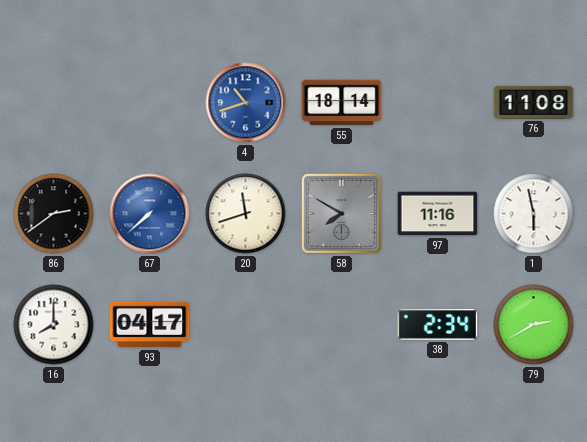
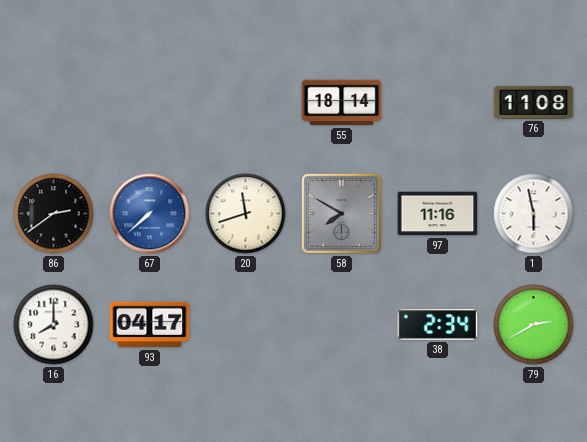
4: 10:42 -> none (246, 103)
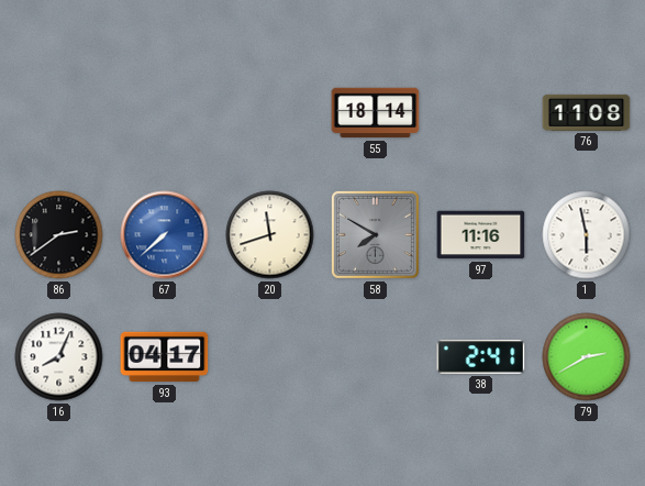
16: 8:00 -> 8:04 (59, 357)
38: 2:34 -> 2:41 (481, 357)
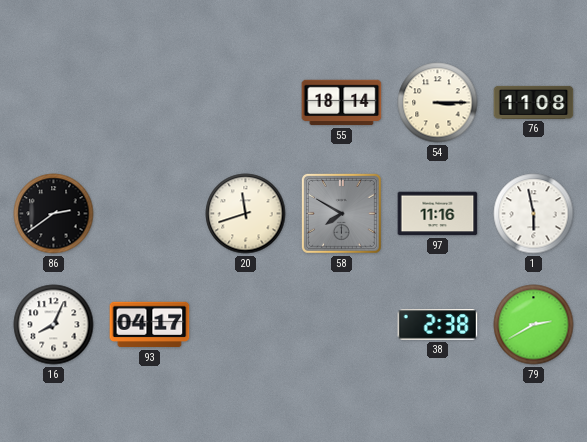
54: none -> 3:15 (438, 103)
67: 7:38 -> none (165, 235)
38: 2:41 -> 2:38 (438, 325)
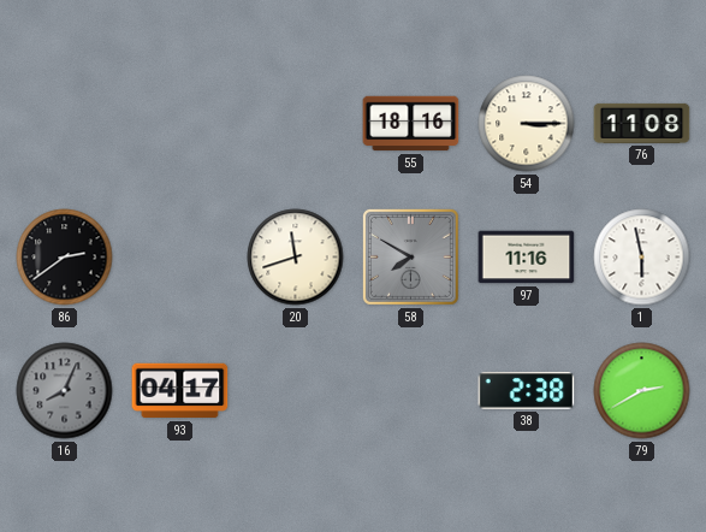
55: 18:14 -> 18:16 (411, 124)
16 dial: white -> grey (65, 391)
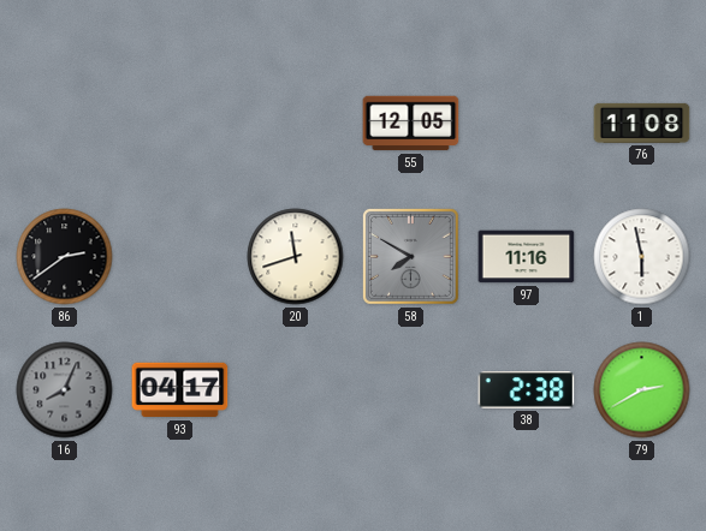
55: 18:16 -> 12:05 (411, 124)
54: 3:15 -> none (527, 124)
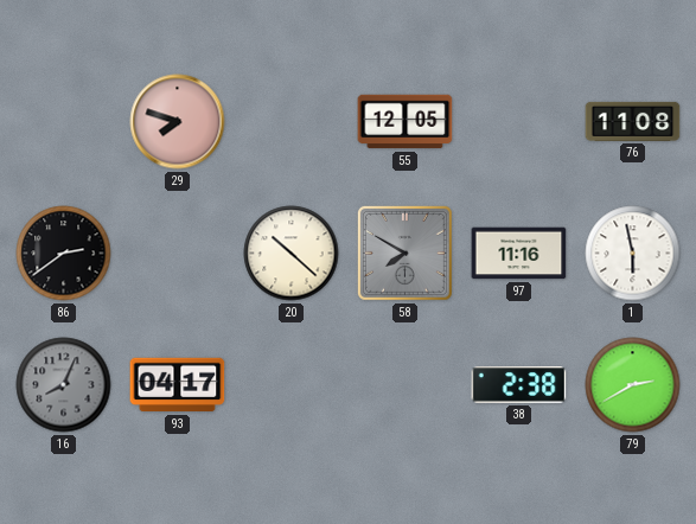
29: none -> 7:48 (178, 122)
20: 11:42 -> 10:22 (292, 254)
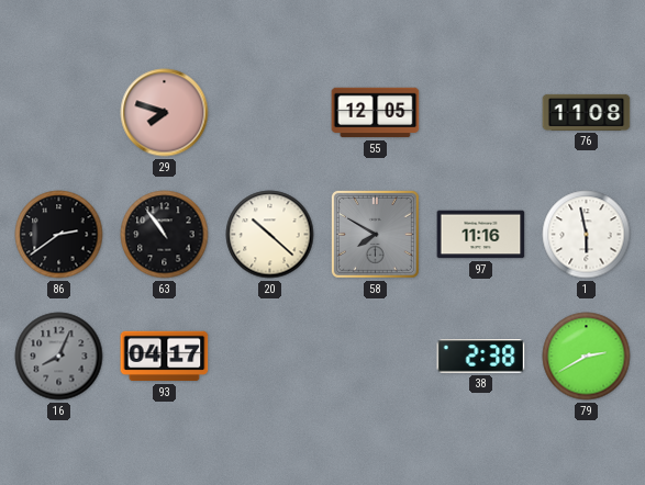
63: none -> 10:54 (165, 235)
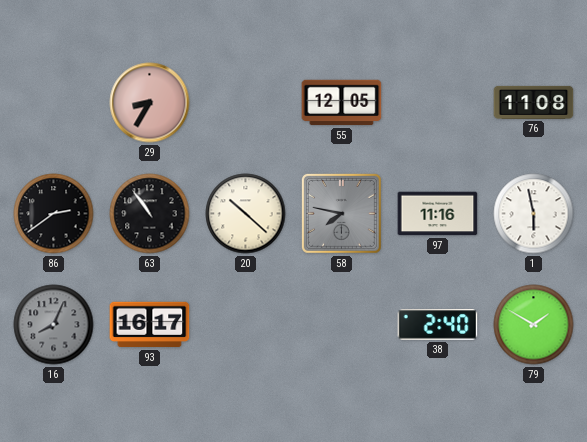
29: 7:48 -> 8:35 (150, 103)
58: 7:50 -> 7:47 (341, 213)
93: 04:17 -> 16:17 (150, 325)
38: 2:38 -> 2:40 (438, 325)
79: 2:40 -> 1:50 (534, 325)
